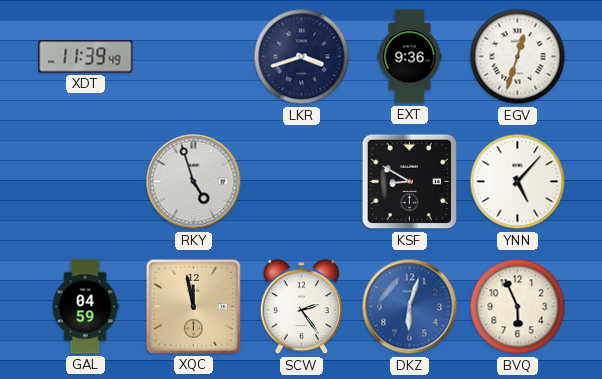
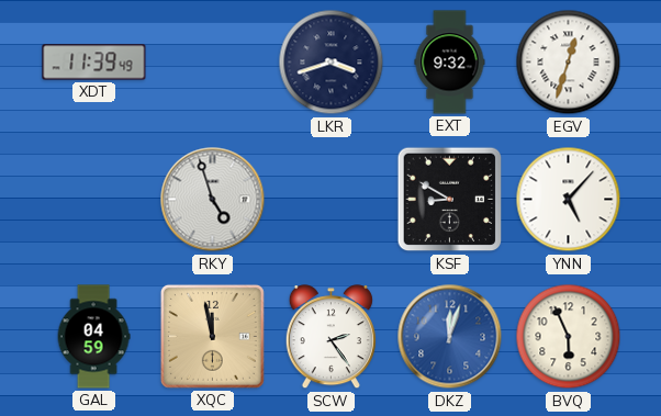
EXT: 9:36 -> 9:32 (450, 63)
DKZ: 6:03 -> 12:03 (450, 337)
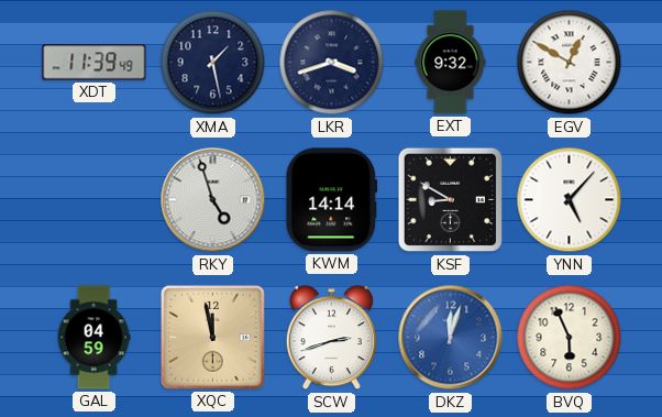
XMA: none -> 1:28 (213, 63)
EGV: 12:33 -> 12:50 (570, 63)
KWM: none -> 14:14 (332, 200)
SCW: 2:24 -> 2:42 (331, 338)
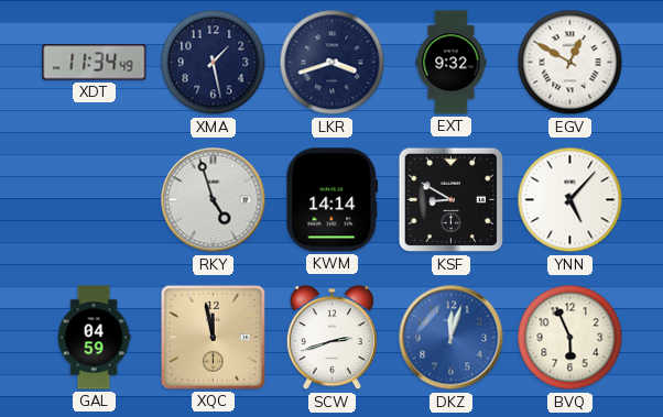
XDT: 11:39 -> 11:34 (95, 63)
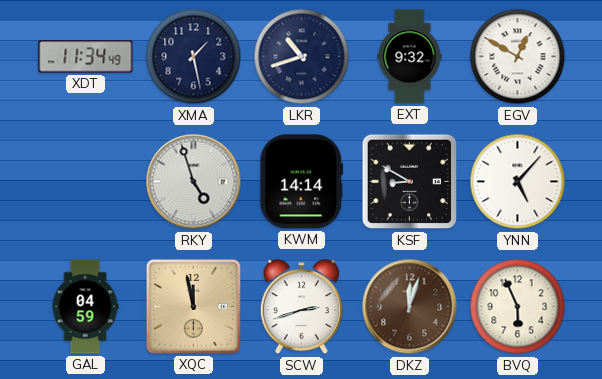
LKR: 3:42 -> 10:42 (302, 57)
DKZ dial: blue -> brown (410, 307)
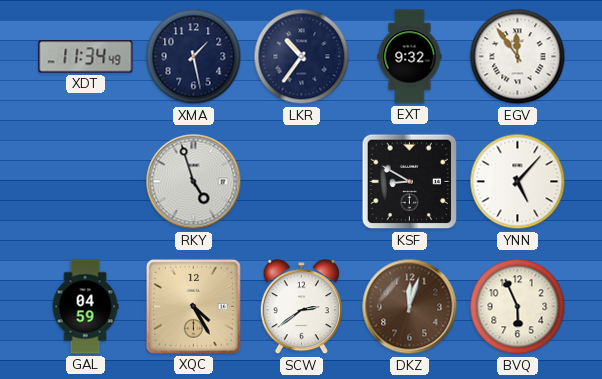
LKR: 10:42 -> 10:36 (302, 57)
EGV: 12:50 -> 11:54 (518, 57)
KWM: 14:14 -> none (302, 182)
XQC: 11:58 -> 4:25 (193, 306)
SCW: 2:42 -> 2:39 (301, 307)
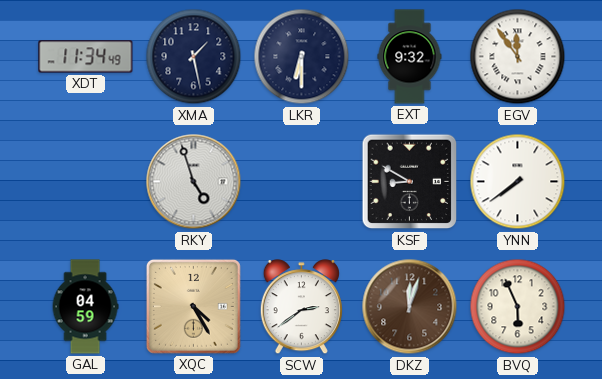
LKR: 10:36 -> 6:30 (302, 57)
YNN: 5:07 -> 7:39 (518, 182)
